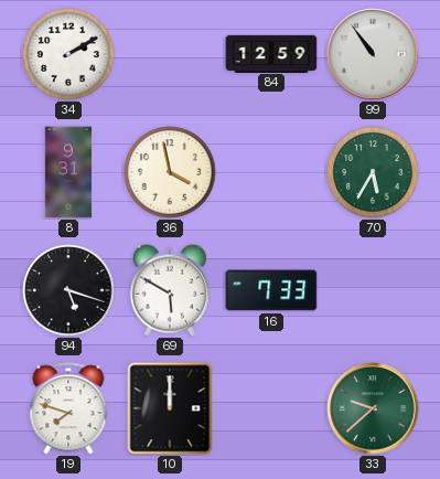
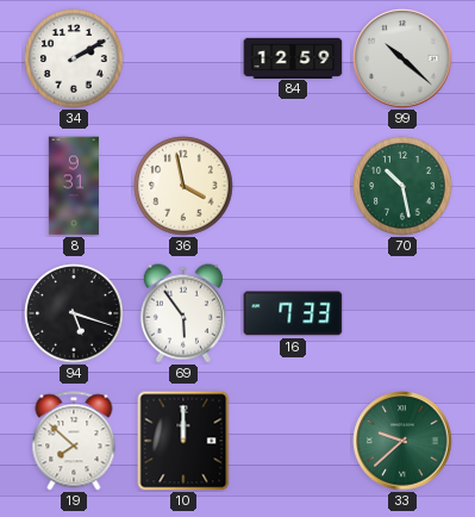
99: 10:54 -> 10:22 (402, 58)
70: 5:35 -> 10:28 (402, 186)
69: 5:50 -> 5:54 (183, 313)
19: 7:48 -> 7:52 (74, 441)
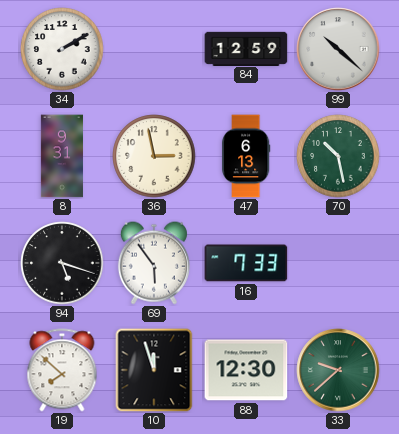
36: 3:58 -> 2:58 (154, 156)
47: none -> 6:13 (246, 156)
10: 12:00 -> 11:57 (154, 370)
88: none -> 12:30 (246, 370)
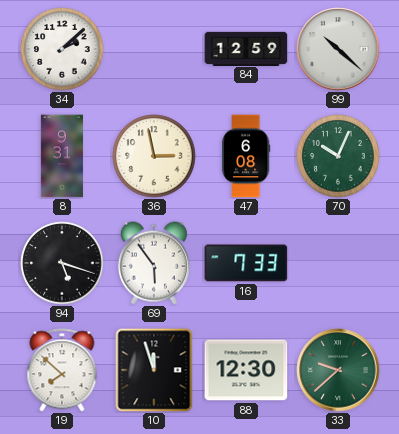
34: 2:10 -> 2:08 (62, 49)
47: 6:13 -> 6:08 (246, 156)
70: 10:28 -> 10:04 (338, 156)
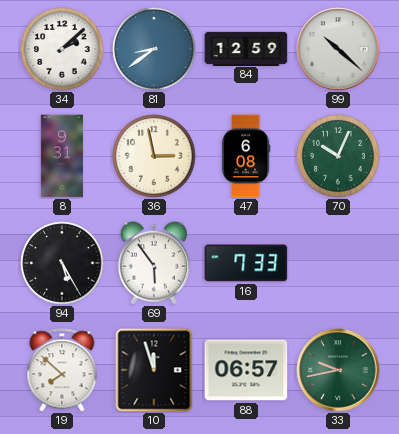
81: none -> 8:39 (154, 49)
94: 5:18 -> 5:25 (62, 263)
88: 12:30 -> 06:57 (246, 370)
33: 9:38 -> 9:43 (338, 370)
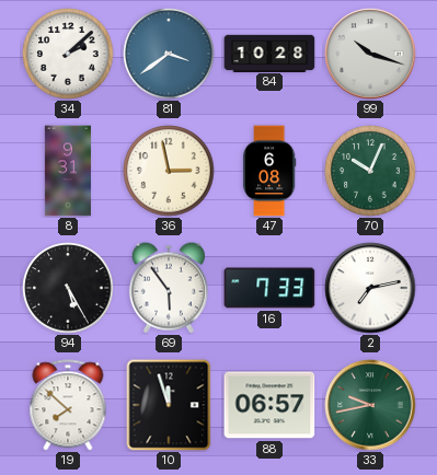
81: 8:39 -> 3:39 (169, 54)
84: 12:59 -> 10:28 (269, 53)
99: 10:22 -> 10:18 (370, 54)
2: none -> 7:13 (370, 288)
